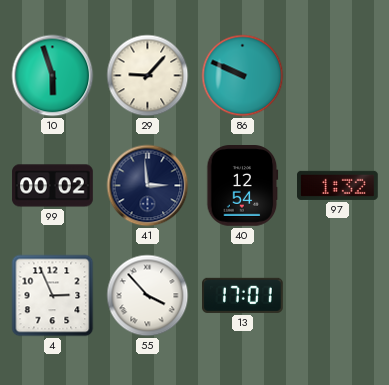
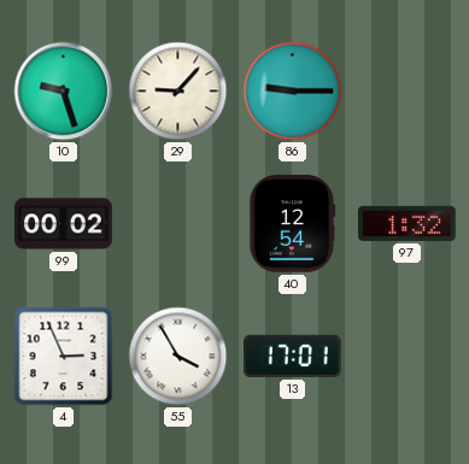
10: 5:57 -> 9:27 (64, 92)
86: 9:49 -> 9:15 (293, 92)
41: 2:59 -> none (148, 186)
55: 3:53 -> 3:55 (178, 357)
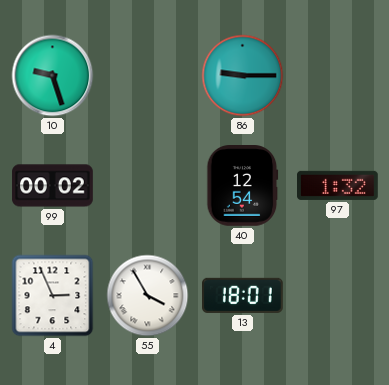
29: 9:07 -> none (178, 92)
13: 17:01 -> 18:01 (243, 295)
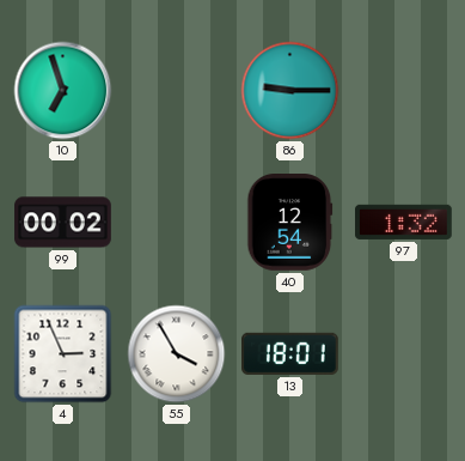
10: 9:27 -> 6:57 (63, 91)
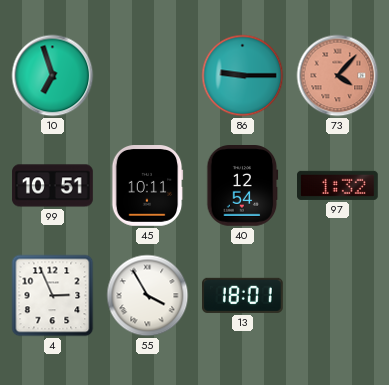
73: none -> 4:07 (338, 76)
99: 00:02 -> 10:51 (53, 186)
45: none -> 10:11 (147, 186)
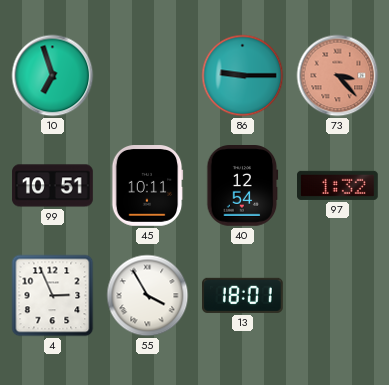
73: 4:07 -> 3:23 (338, 76)
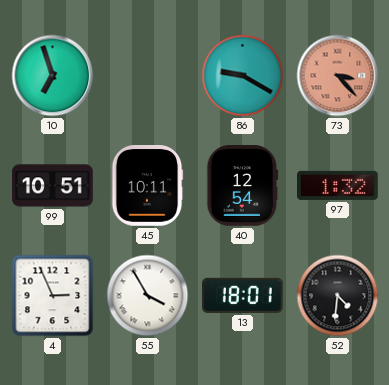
86: 9:15 -> 9:20 (243, 76)
52: none -> 4:31 (338, 296)
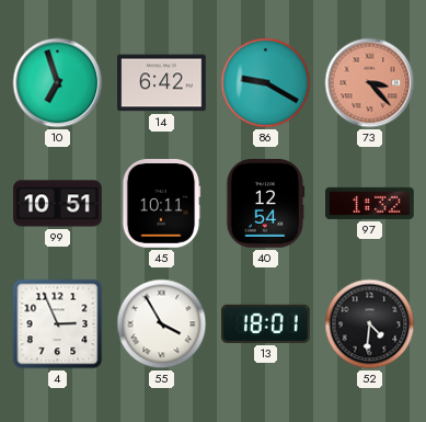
14: none -> 6:42 (162, 83)
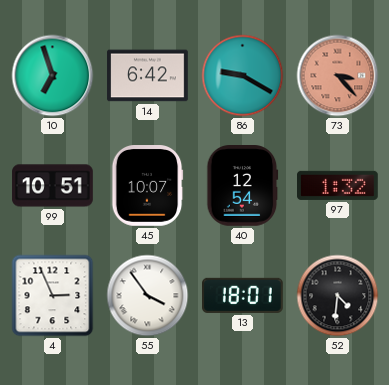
45: 10:11 -> 10:07 (147, 186)
55: 3:55 -> 3:54 (148, 296)
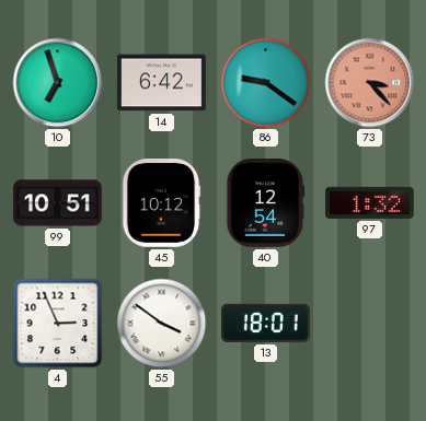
86: 9:20 -> 9:21 (266, 83)
45: 10:07 -> 10:12 (161, 203)
55: 3:54 -> 3:51 (162, 324)
52: 4:31 -> none (338, 296)
